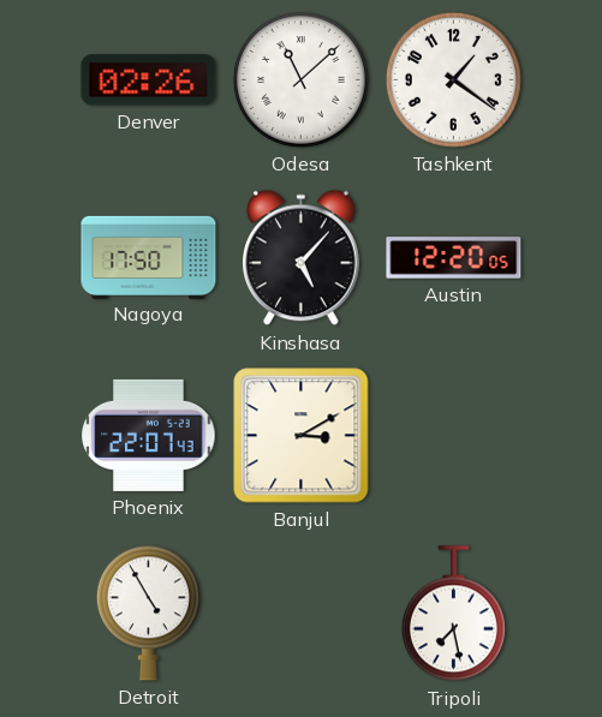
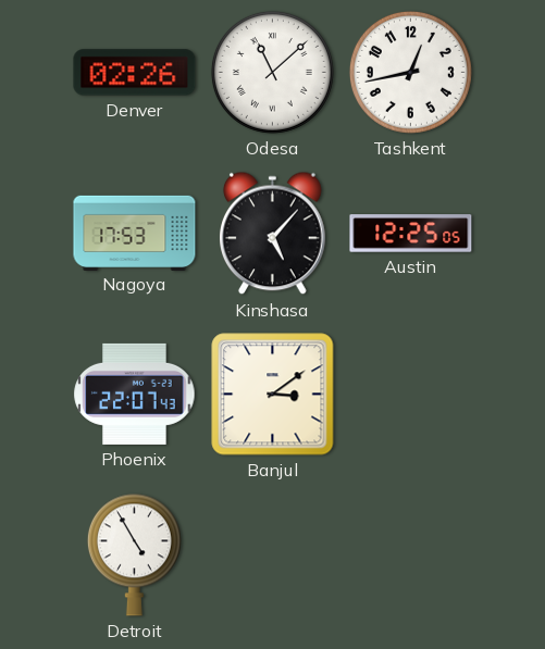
Tashkent: 1:21 -> 12:43 (410, 72)
Nagoya: 17:50 -> 17:53 (135, 233)
Austin: 12:20 -> 12:25 (411, 234)
Banjul: 3:10 -> 3:09 (273, 395)
Tripoli: 7:28 -> none (453, 614)
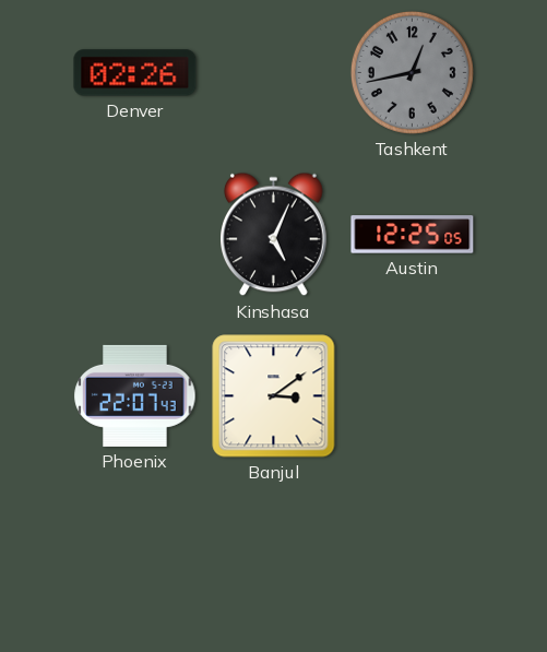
Odesa: 11:08 -> none (272, 72)
Tashkent dial: white -> grey (412, 72)
Nagoya: 17:53 -> none (135, 233)
Kinshasa: 5:07 -> 5:04 (274, 235)
Detroit: 4:55 -> none (134, 554)
